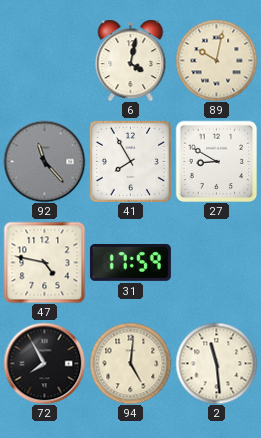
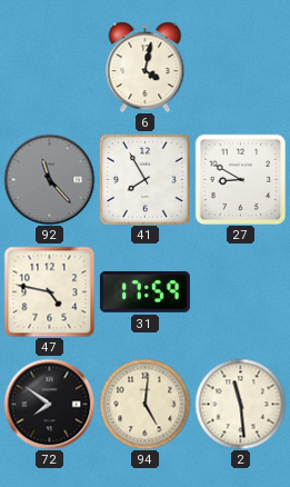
89: 10:02 -> none (216, 60)
72: 7:55 -> 7:51 (49, 404)
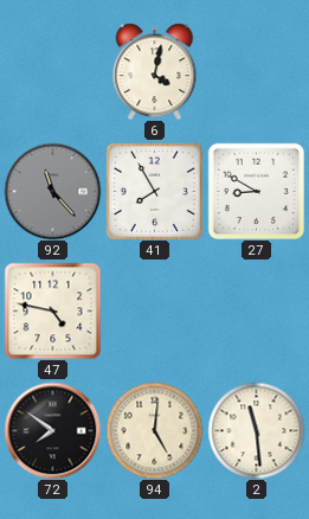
31: 17:59 -> none (144, 291)
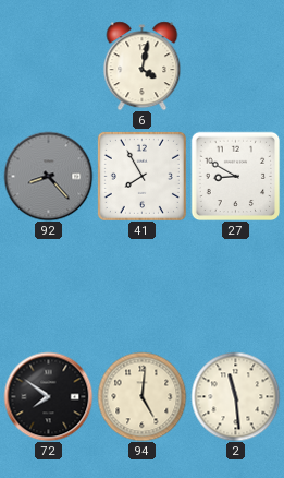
92: 11:23 -> 8:23 (48, 176)
47: 4:47 -> none (52, 310)
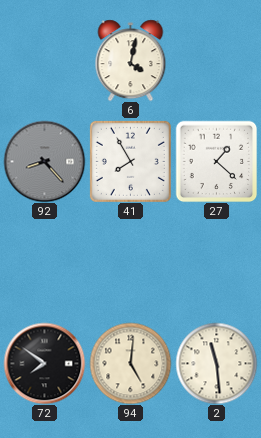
27: 8:50 -> 1:22 (216, 161)
